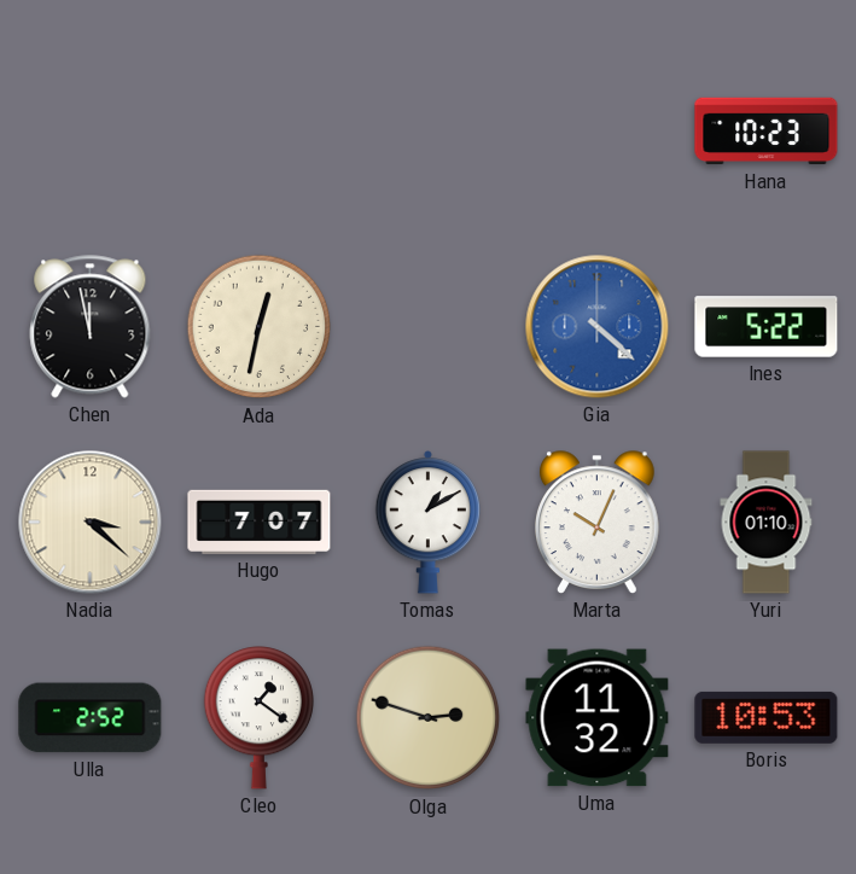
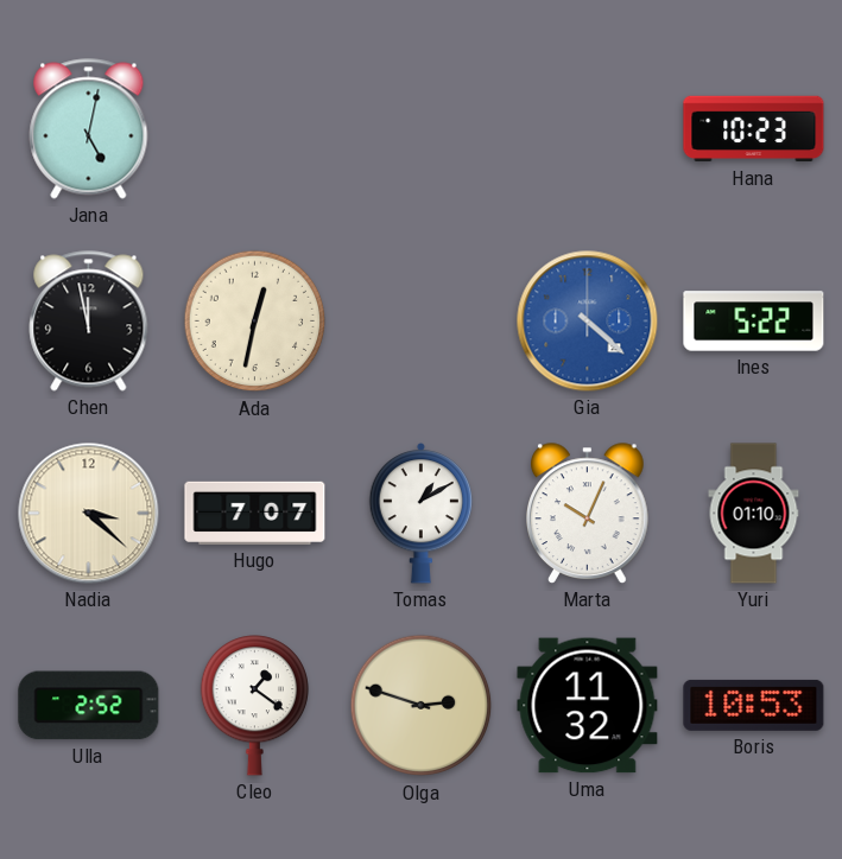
Jana: none -> 5:02 (89, 129)
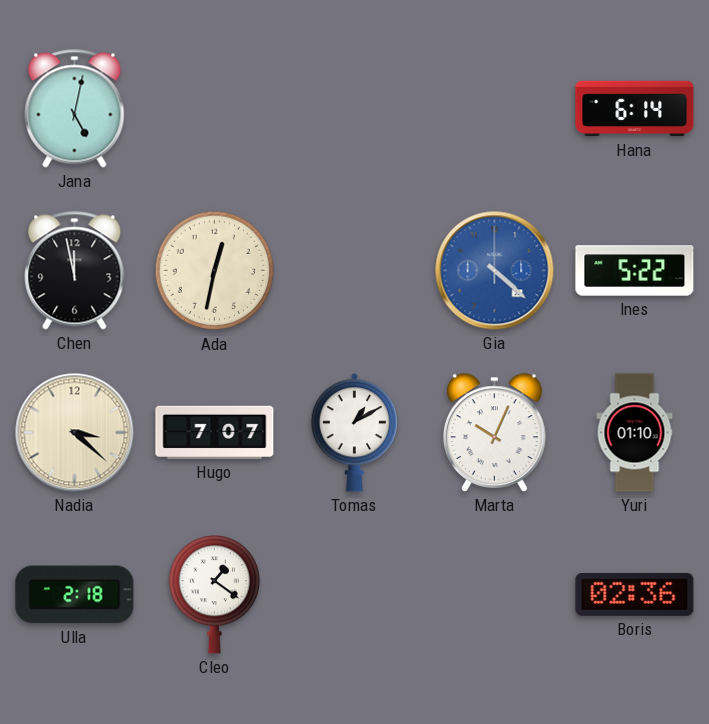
Hana: 10:23 -> 6:14 (635, 109)
Ulla: 2:52 -> 2:18 (75, 595)
Olga: 2:48 -> none (422, 706)
Uma: 11:32 -> none (588, 706)
Boris: 10:53 -> 02:36 (635, 594)
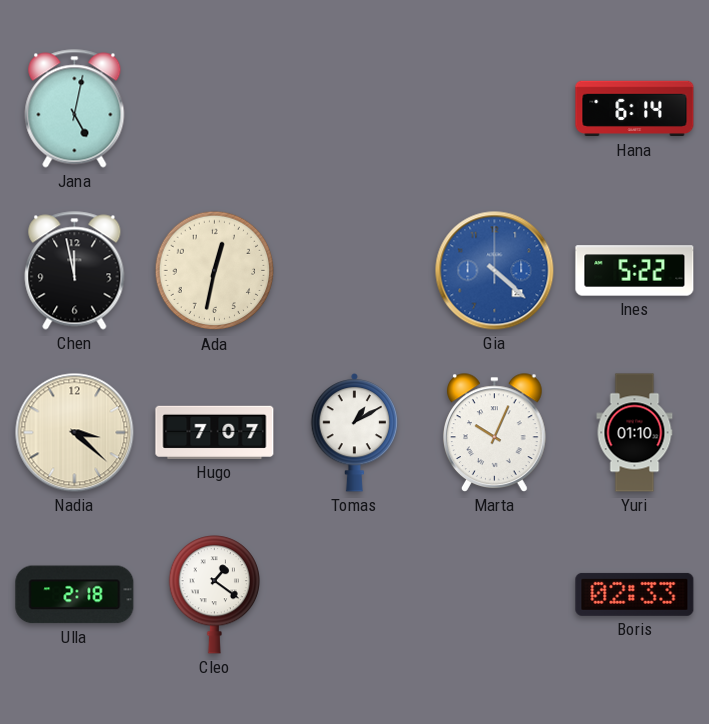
Boris: 02:36 -> 02:33 (635, 594)
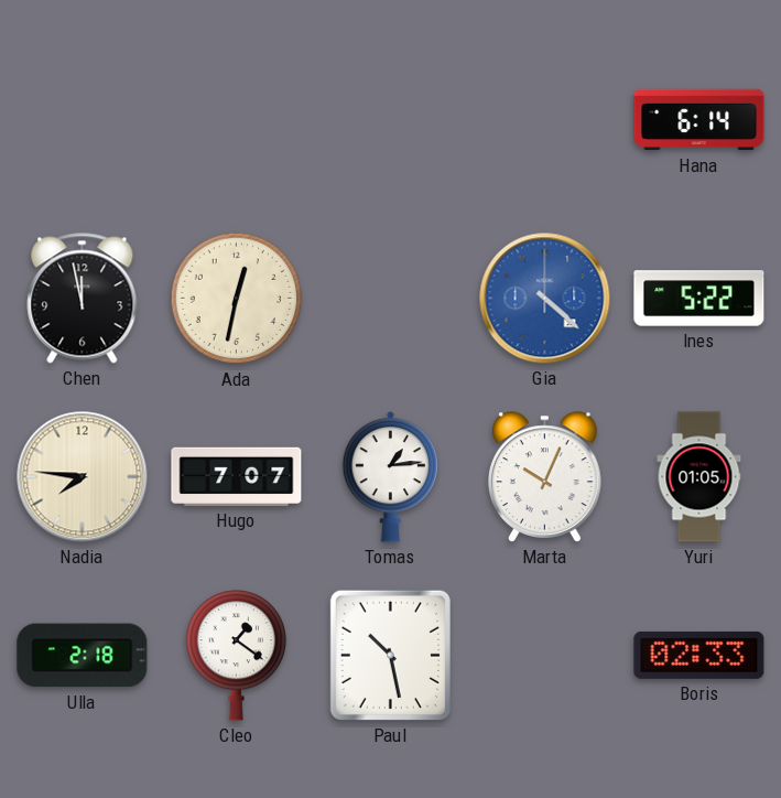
Jana: 5:02 -> none (75, 109)
Nadia: 3:22 -> 7:46 (83, 477)
Tomas: 1:10 -> 1:14 (391, 476)
Yuri: 01:10 -> 01:05 (699, 477)
Paul: none -> 10:28 (390, 655)
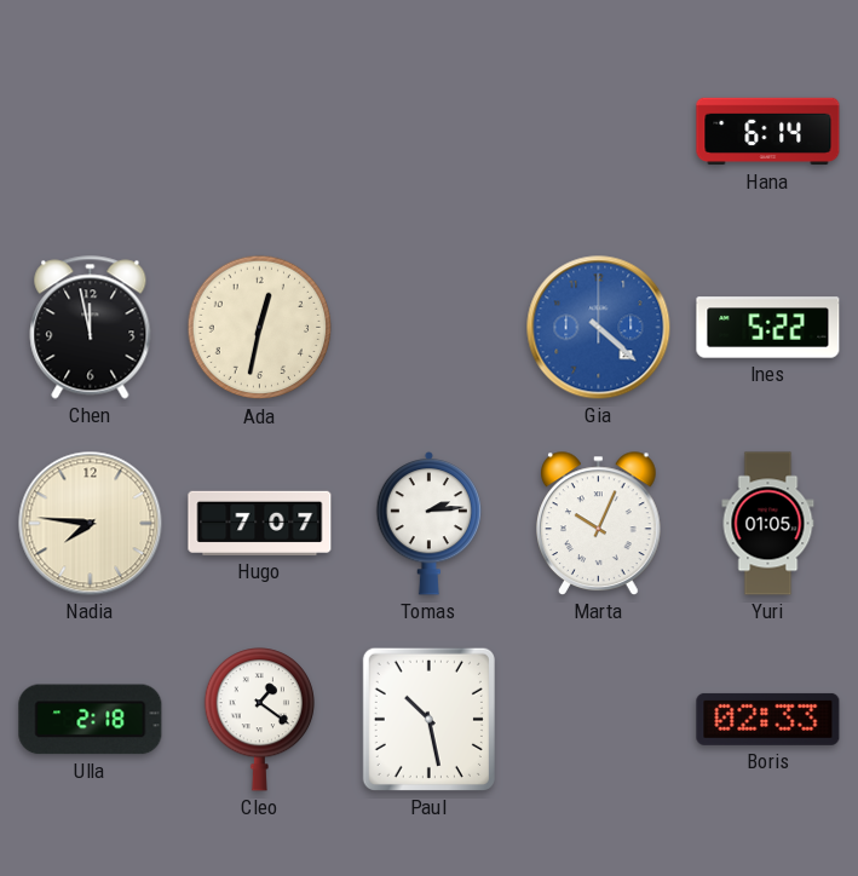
Tomas: 1:14 -> 2:14 (430, 523)
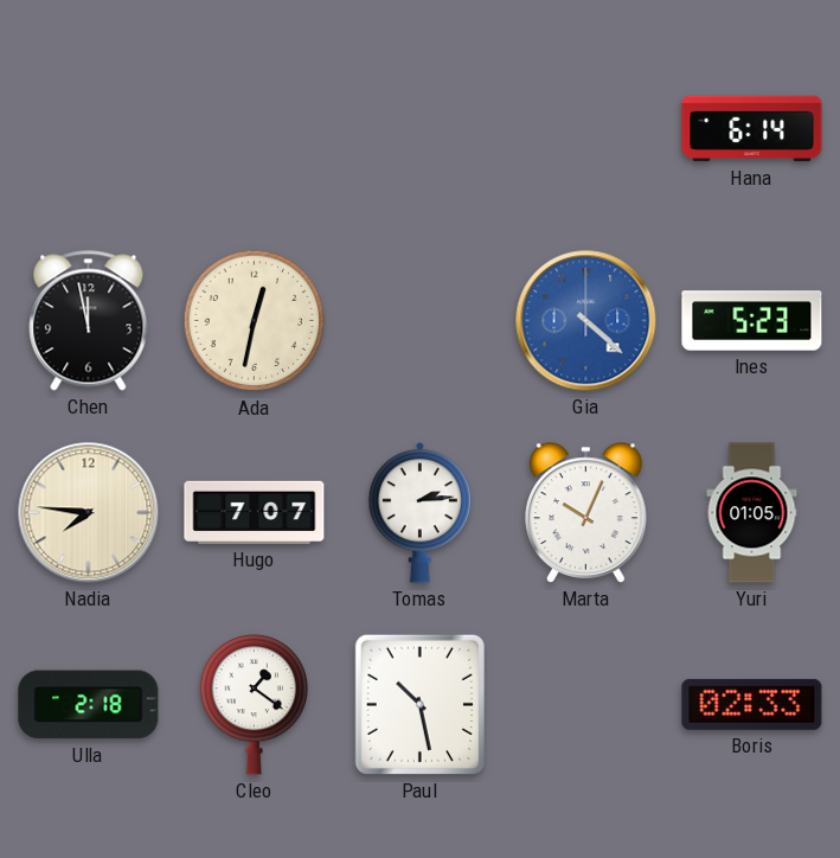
Ines: 5:22 -> 5:23 (752, 321)
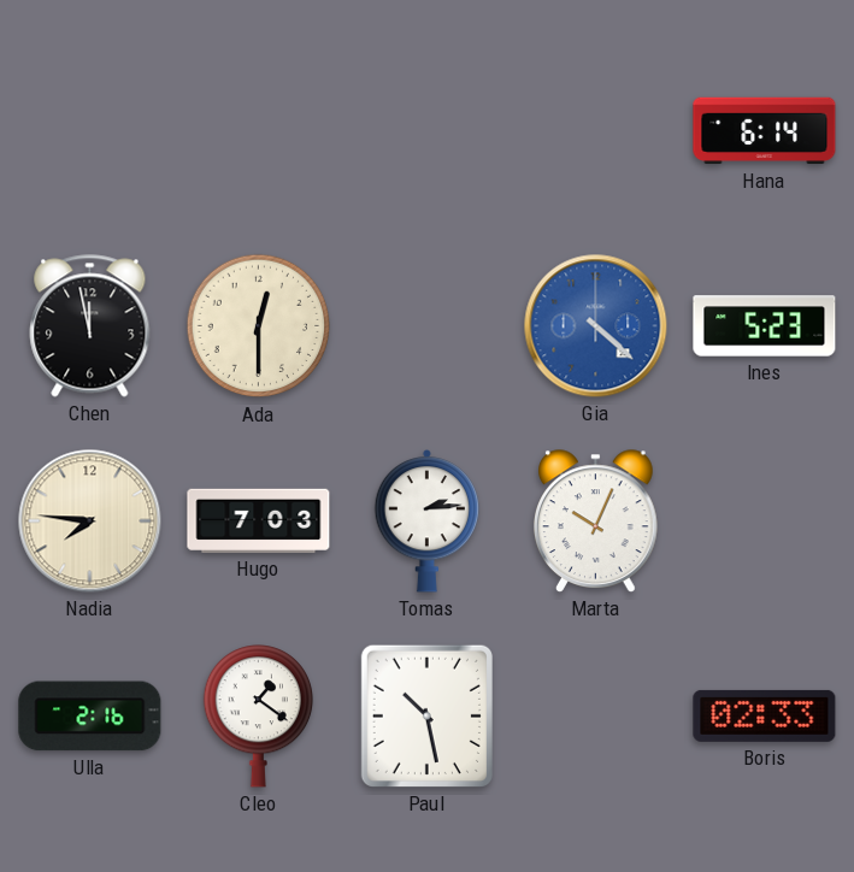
Ada: 12:32 -> 12:30 (259, 326)
Hugo: 7:07 -> 7:03 (259, 520)
Yuri: 01:05 -> none (752, 513)
Ulla: 2:18 -> 2:16 (90, 717)
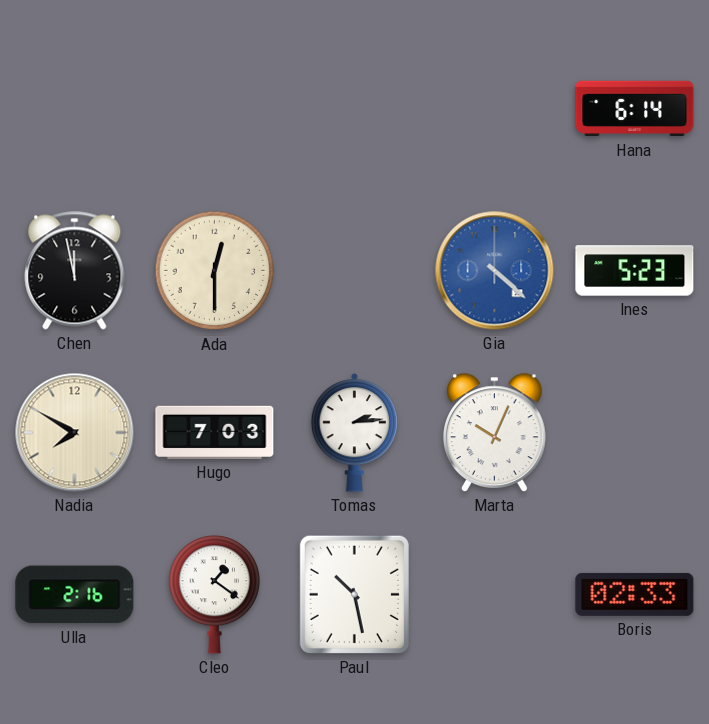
Nadia: 7:46 -> 7:50 (75, 433)
